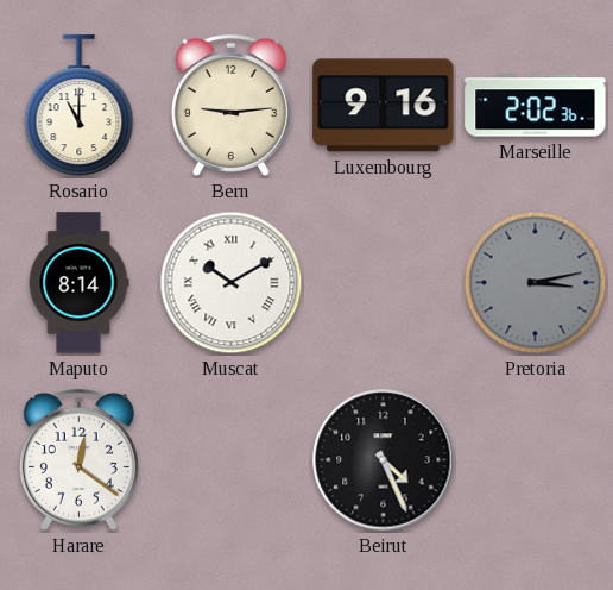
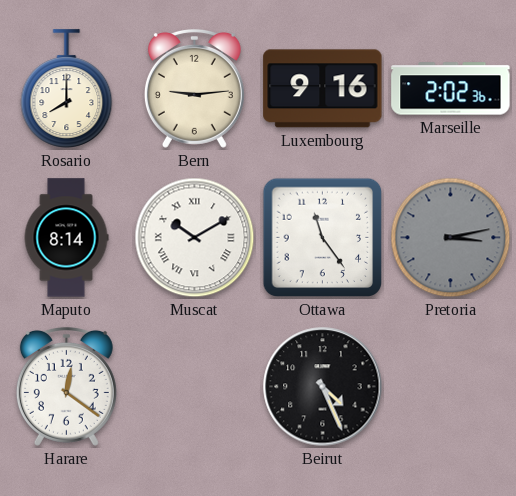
Rosario: 11:00 -> 8:00 (67, 89)
Ottawa: none -> 11:24 (323, 238)
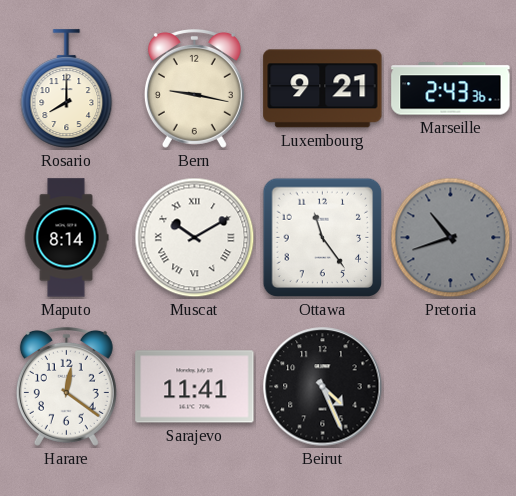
Bern: 9:14 -> 9:17 (194, 88)
Luxembourg: 9:16 -> 9:21 (323, 89)
Marseille: 2:02 -> 2:43 (451, 89)
Pretoria: 3:13 -> 10:42 (451, 238)
Sarajevo: none -> 11:41 (195, 387)
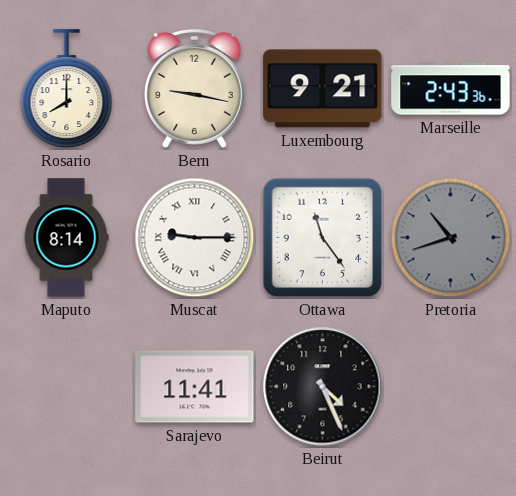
Muscat: 10:10 -> 9:15 (195, 238)
Harare: 12:21 -> none (66, 386)
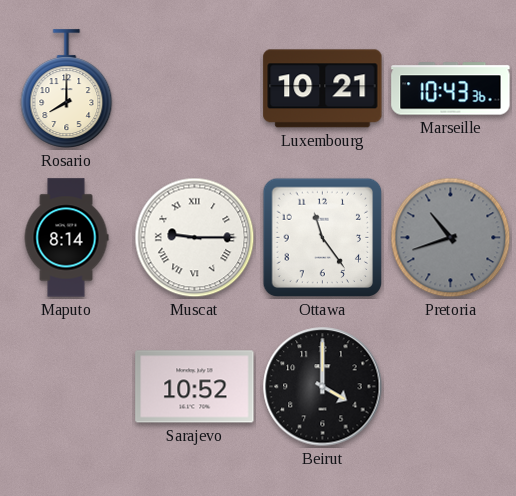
Bern: 9:17 -> none (194, 88)
Luxembourg: 9:21 -> 10:21 (323, 89)
Marseille: 2:43 -> 10:43 (451, 89)
Sarajevo: 11:41 -> 10:52 (195, 387)
Beirut: 4:26 -> 4:00 (323, 387)
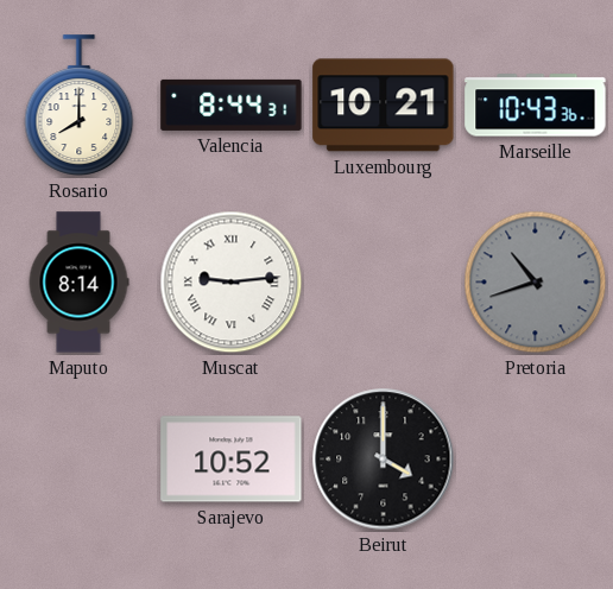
Valencia: none -> 8:44 (232, 104)
Muscat: 9:15 -> 9:14 (232, 283)
Ottawa: 11:24 -> none (323, 238)
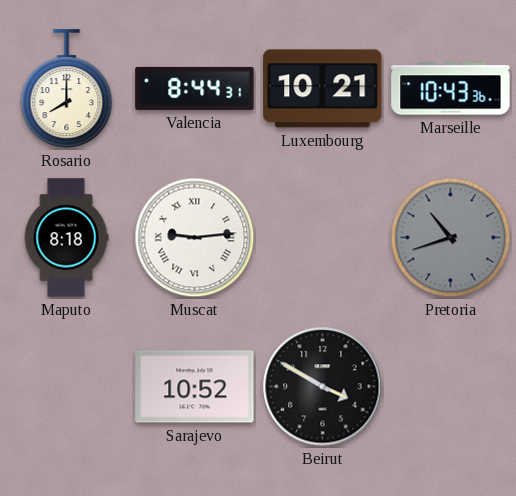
Maputo: 8:14 -> 8:18 (66, 238)
Beirut: 4:00 -> 3:50 (323, 387)
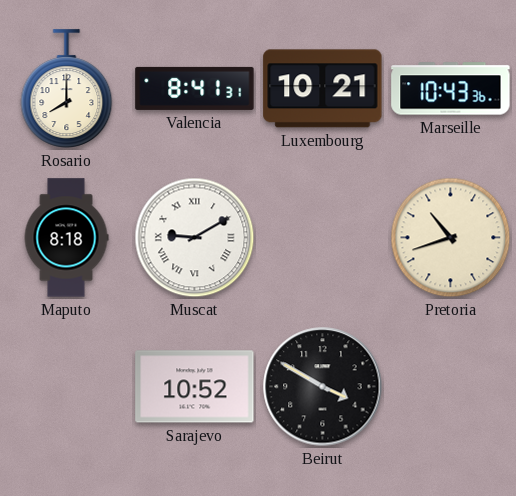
Valencia: 8:44 -> 8:41 (195, 88)
Muscat: 9:14 -> 9:10 (195, 238)
Pretoria dial: grey -> cream (451, 238)
